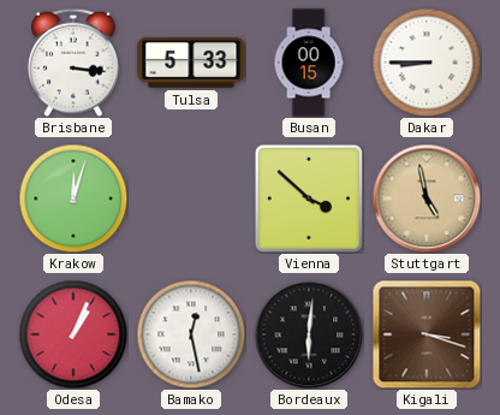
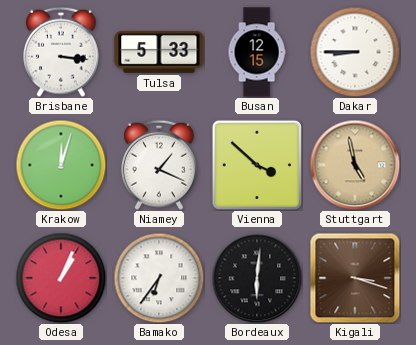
Busan: 00:15 -> 12:15 (257, 52)
Niamey: none -> 1:19 (160, 165)
Bamako: 12:28 -> 6:36 (159, 278)
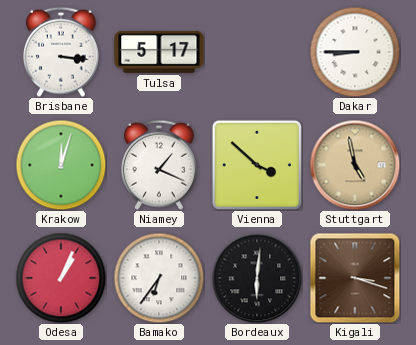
Tulsa: 5:33 -> 5:17 (159, 52)
Busan: 12:15 -> none (257, 52)
